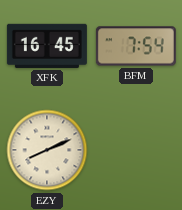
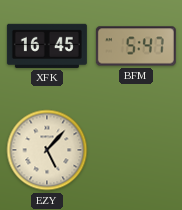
BFM: 7:54 -> 5:47 (136, 46)
EZY: 8:11 -> 5:07 (47, 150)
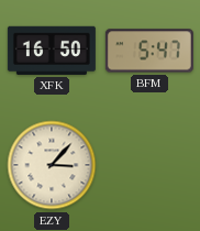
XFK: 16:45 -> 16:50 (52, 51)
EZY: 5:07 -> 3:07 (52, 165)
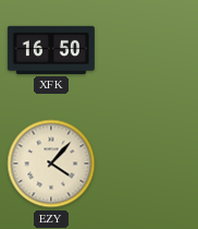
BFM: 5:47 -> none (149, 51)
EZY: 3:07 -> 4:07 (51, 164)
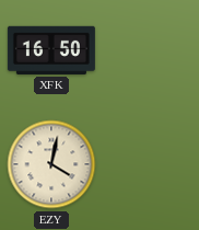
EZY: 4:07 -> 4:02 (51, 164)
